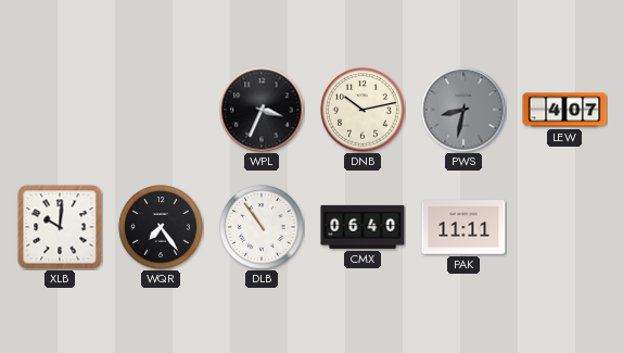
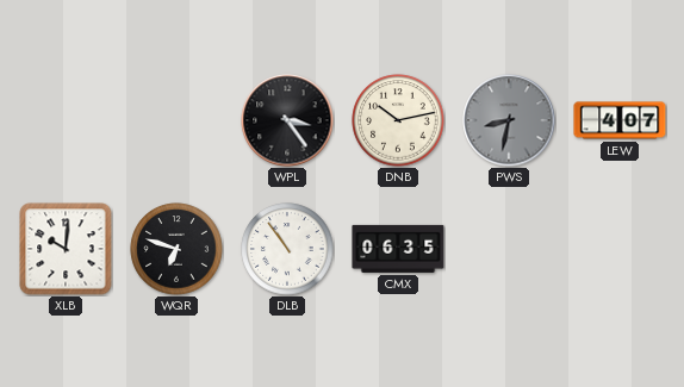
WPL: 3:34 -> 3:24 (287, 120)
WQR: 7:24 -> 6:48 (176, 249)
CMX: 06:40 -> 06:35 (398, 249)
PAK: 11:11 -> none (463, 227)
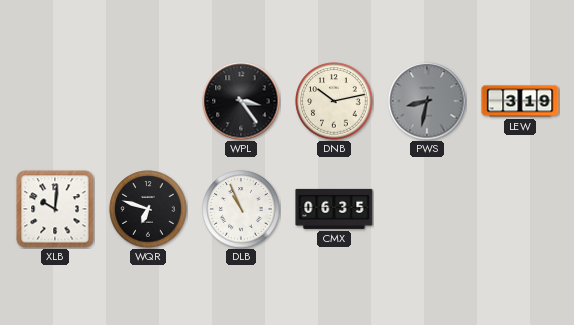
LEW: 4:07 -> 3:19 (520, 101)
DLB: 10:54 -> 10:56 (241, 209)
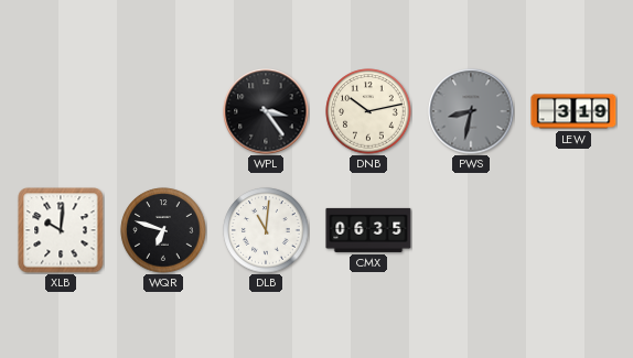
DLB: 10:56 -> 11:01 (266, 230)
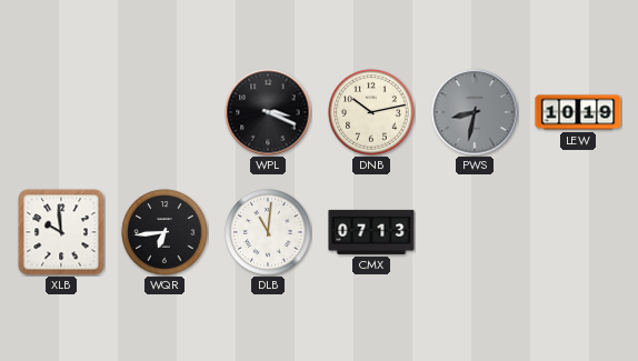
WPL: 3:24 -> 3:19 (268, 112)
LEW: 3:19 -> 10:19 (578, 112)
XLB: 10:01 -> 9:59 (61, 232)
WQR: 6:48 -> 6:44 (165, 232)
CMX: 06:35 -> 07:13 (371, 232)
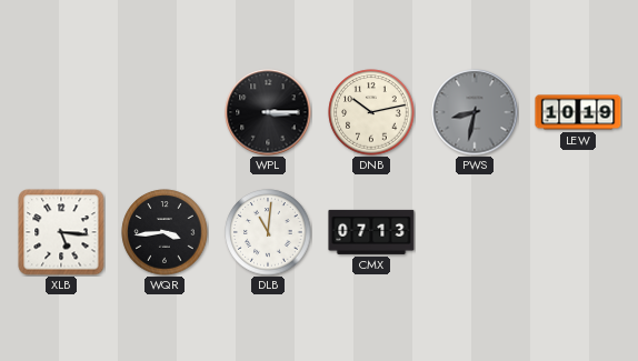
WPL: 3:19 -> 3:15 (268, 112)
XLB: 9:59 -> 5:16 (61, 232)
WQR: 6:44 -> 3:44 (165, 232)
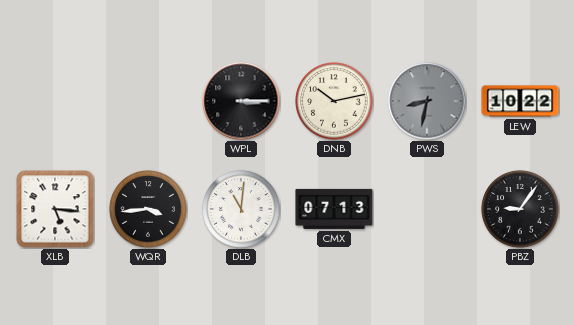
LEW: 10:19 -> 10:22 (520, 101)
PBZ: none -> 9:06 (520, 209)
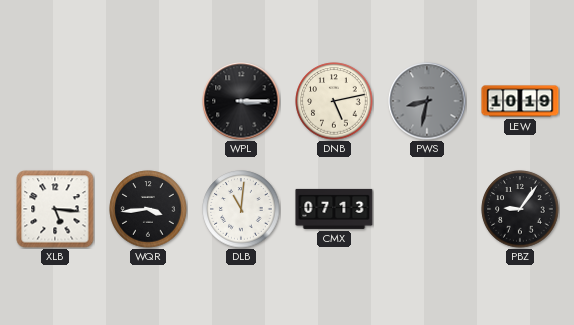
DNB: 10:13 -> 5:13 (334, 101)
LEW: 10:22 -> 10:19 (520, 101)
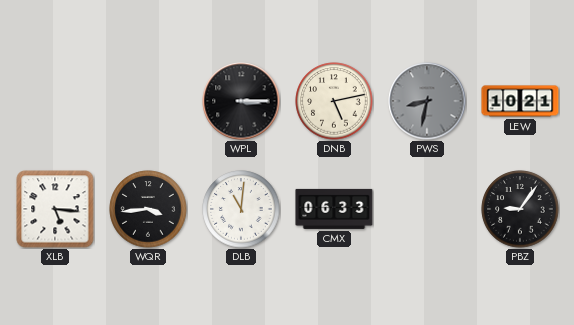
LEW: 10:19 -> 10:21 (520, 101)
CMX: 07:13 -> 06:33 (334, 209)
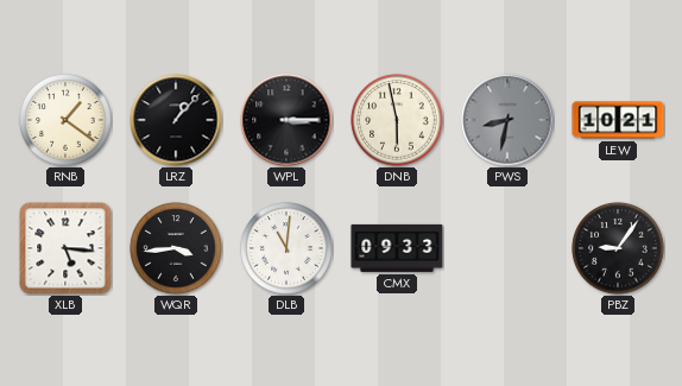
RNB: none -> 1:21 (65, 120)
LRZ: none -> 1:07 (176, 120)
DNB: 5:13 -> 5:58 (397, 120)
CMX: 06:33 -> 09:33 (397, 248)
